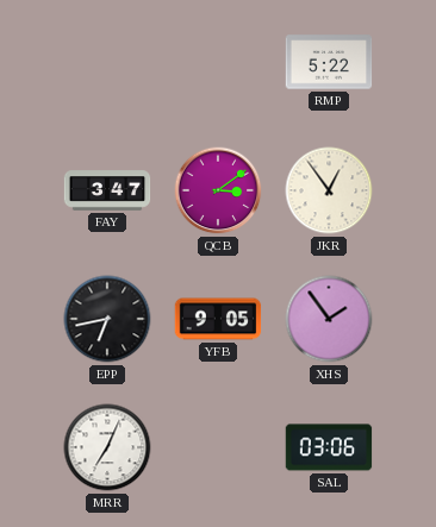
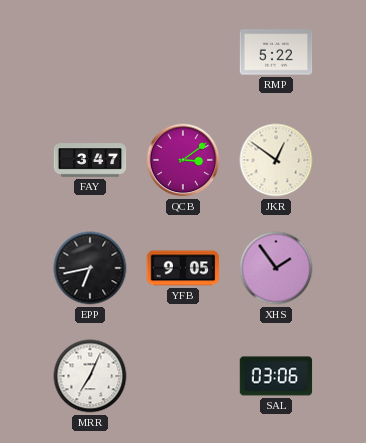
JKR: 12:54 -> 12:51 (276, 160)
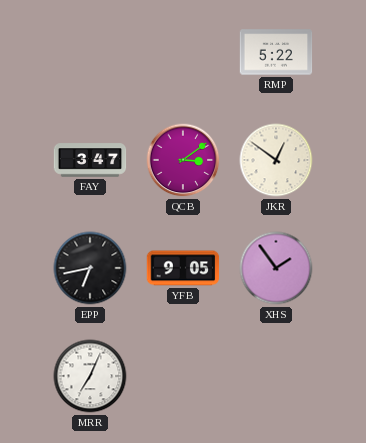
SAL: 03:06 -> none (276, 376)
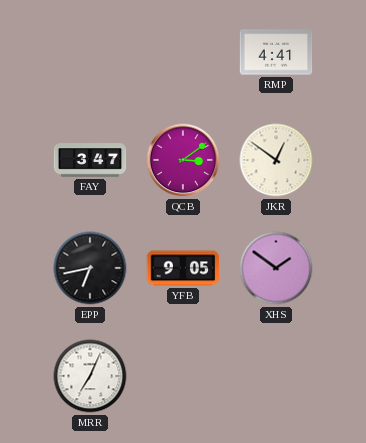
RMP: 5:22 -> 4:41 (276, 52)
XHS: 1:54 -> 1:51 (276, 268)
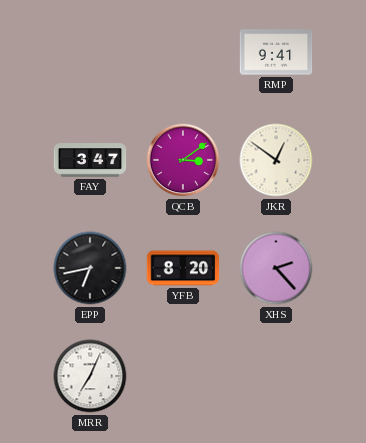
RMP: 4:41 -> 9:41 (276, 52)
YFB: 9:05 -> 8:20 (183, 268)
XHS: 1:51 -> 2:23 (276, 268)
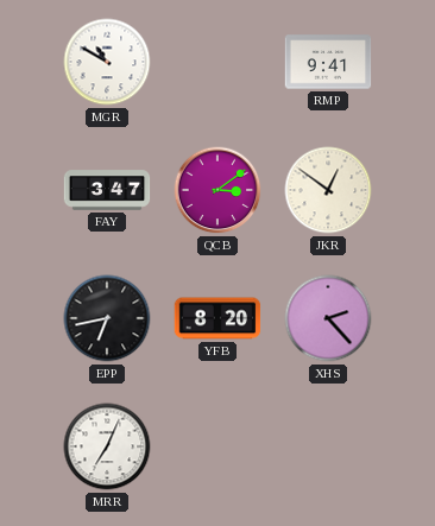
MGR: none -> 10:50 (107, 62)
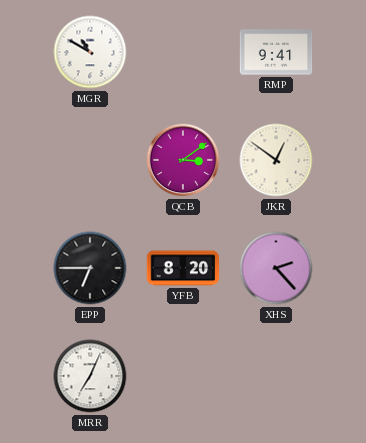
FAY: 3:47 -> none (107, 190)
EPP: 6:43 -> 6:45 (90, 268)
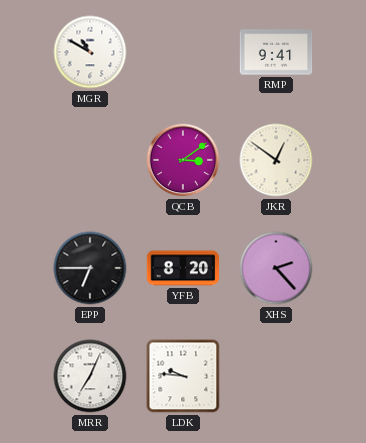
LDK: none -> 9:46 (183, 376)
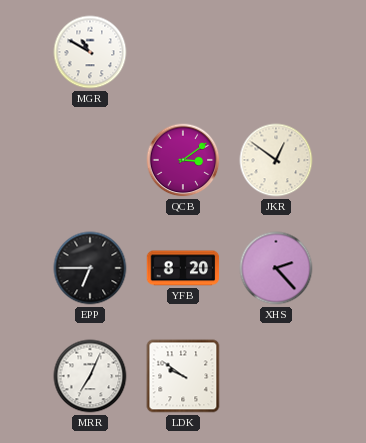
RMP: 9:41 -> none (276, 52)
LDK: 9:46 -> 9:51 (183, 376)
